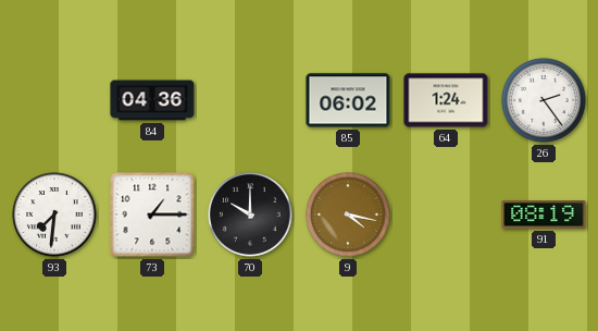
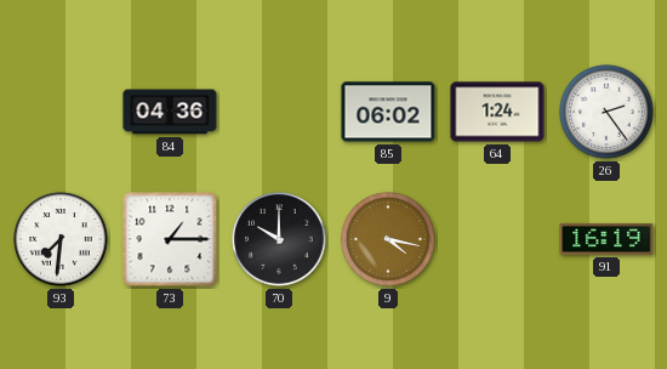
91: 08:19 -> 16:19 (606, 239)
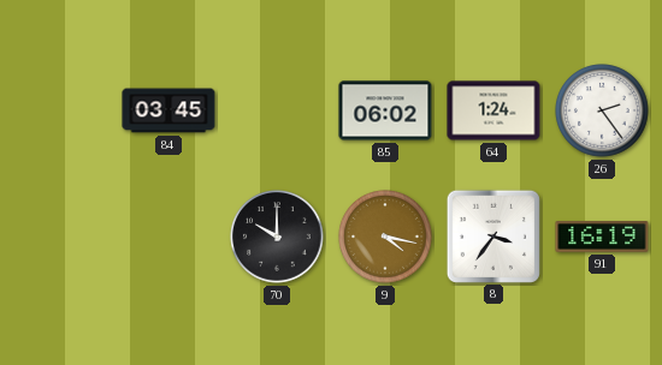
84: 04:36 -> 03:45 (169, 110)
93: 7:31 -> none (61, 239)
73: 1:15 -> none (170, 239)
8: none -> 3:36 (492, 235)
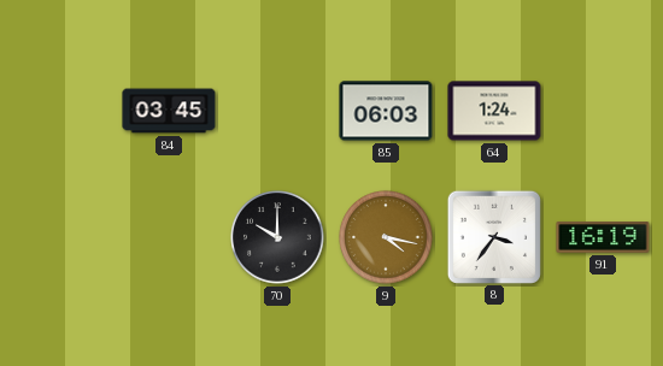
85: 06:02 -> 06:03 (386, 111)
26: 2:24 -> none (602, 110)
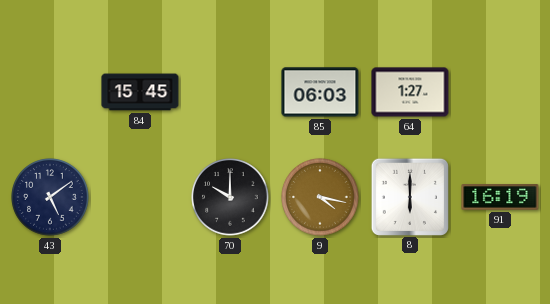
84: 03:45 -> 15:45 (140, 92)
64: 1:24 -> 1:27 (410, 92)
43: none -> 5:09 (50, 197)
8: 3:36 -> 6:00 (409, 196)
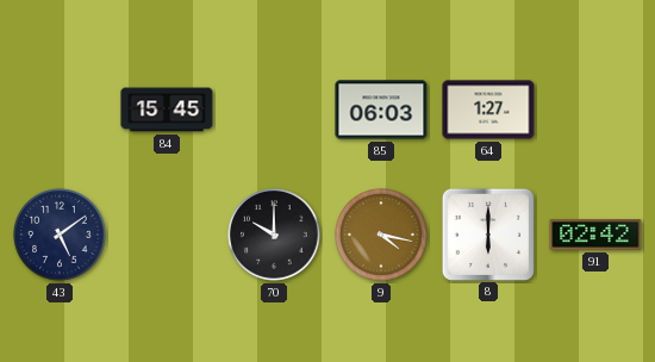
91: 16:19 -> 02:42 (595, 235)
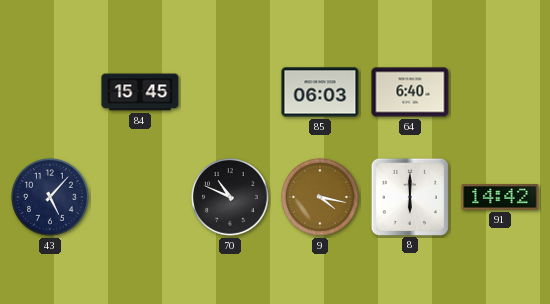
64: 1:27 -> 6:40 (410, 92)
43: 5:09 -> 5:07 (50, 197)
70: 10:00 -> 10:49 (230, 197)
91: 02:42 -> 14:42 (500, 197)
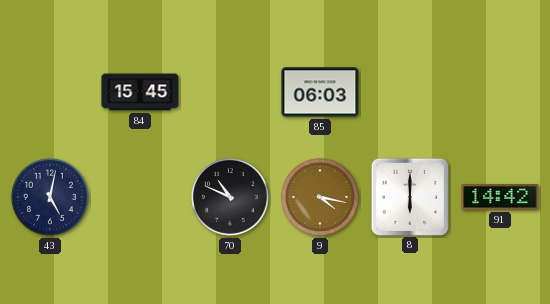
64: 6:40 -> none (410, 92)
43: 5:07 -> 5:02 (50, 197)
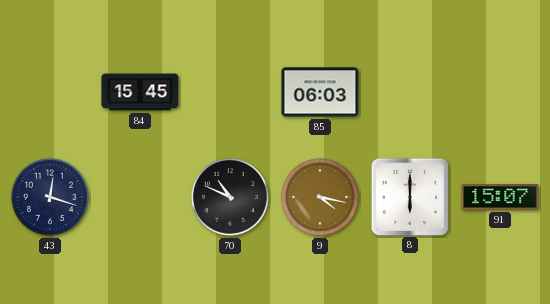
43: 5:02 -> 12:18 (50, 197)
91: 14:42 -> 15:07 (500, 197)
